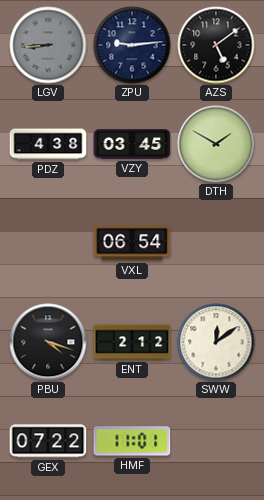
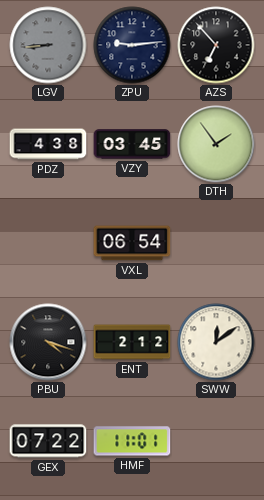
AZS: 5:09 -> 6:53 (216, 45)
DTH: 1:50 -> 1:54 (216, 144)
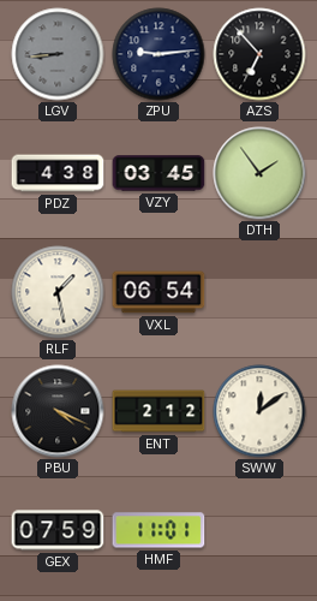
RLF: none -> 1:28 (58, 292)
PBU: 4:18 -> 4:19 (58, 411)
GEX: 07:22 -> 07:59 (58, 530)
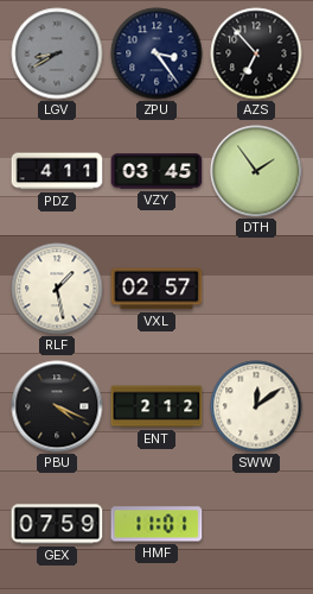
LGV: 8:44 -> 8:40 (57, 53)
ZPU: 9:14 -> 3:24 (156, 53)
PDZ: 4:38 -> 4:11 (57, 171)
VXL: 06:54 -> 02:57 (156, 289)
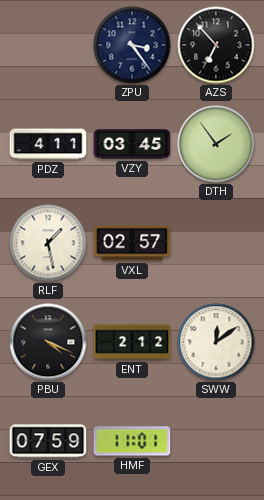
LGV: 8:40 -> none (57, 53)
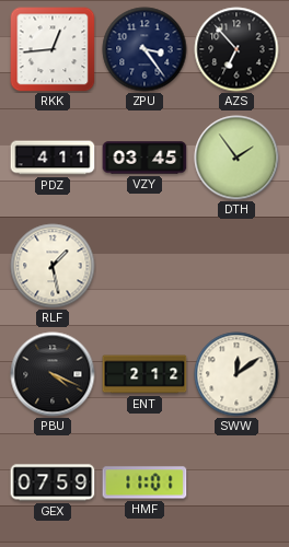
RKK: none -> 12:44 (53, 49)
VXL: 02:57 -> none (132, 243)
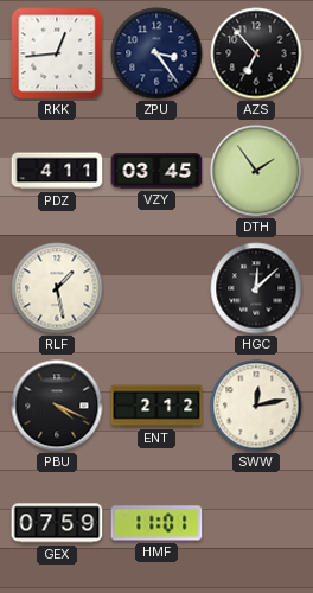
HGC: none -> 12:08 (256, 288)
SWW: 12:09 -> 12:13 (256, 406)
